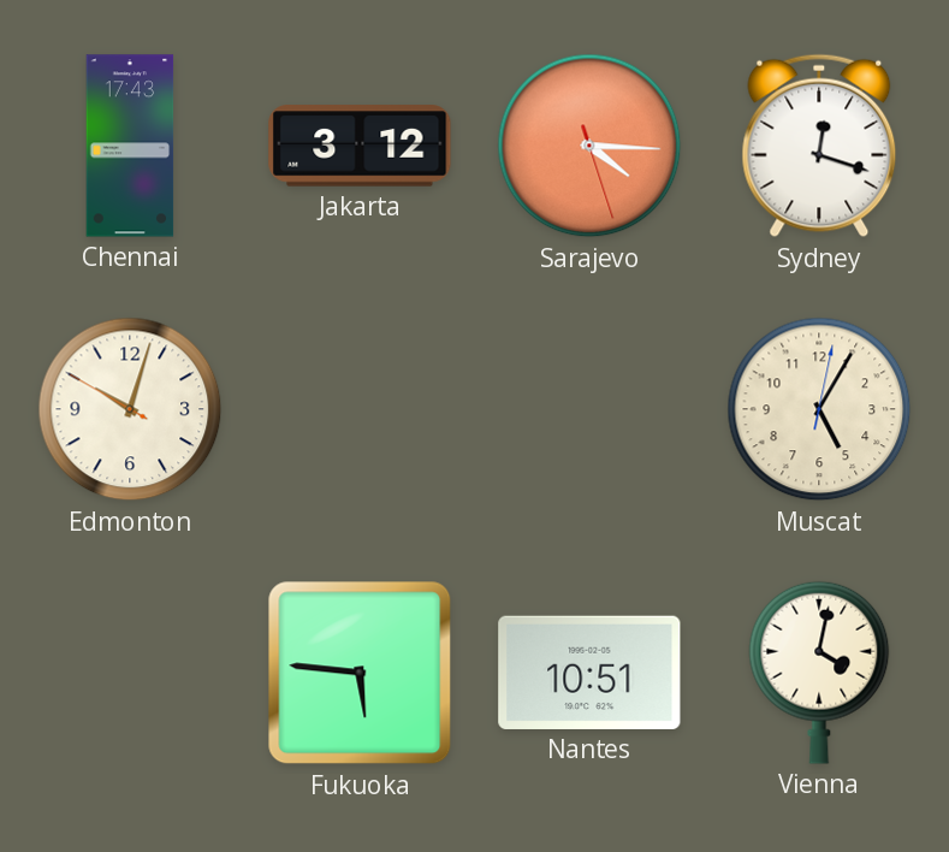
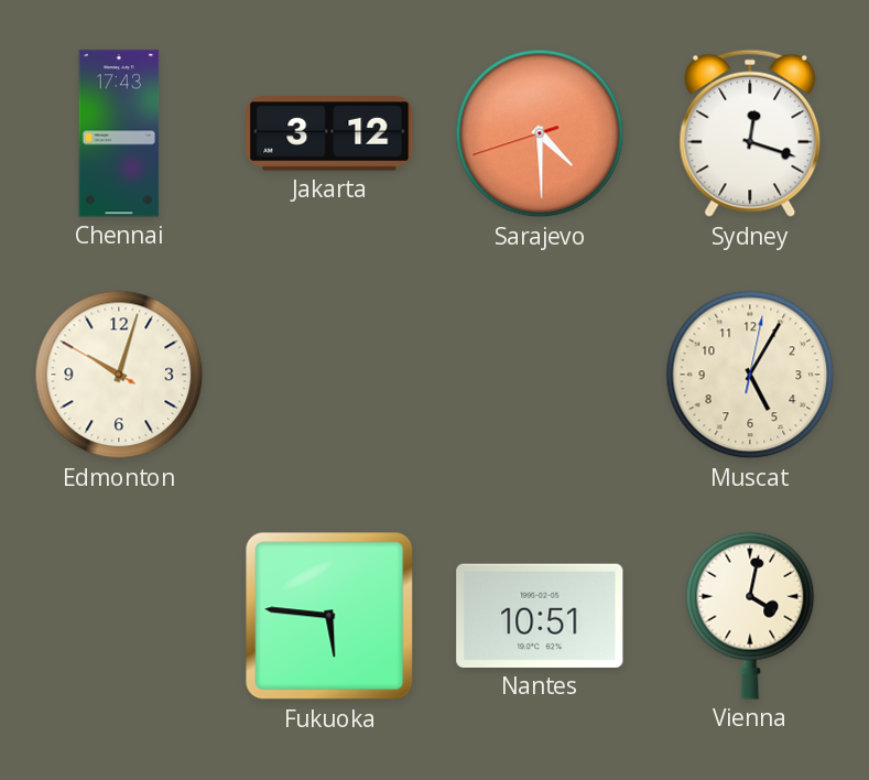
Sarajevo: 4:15 -> 4:29 (540, 133)
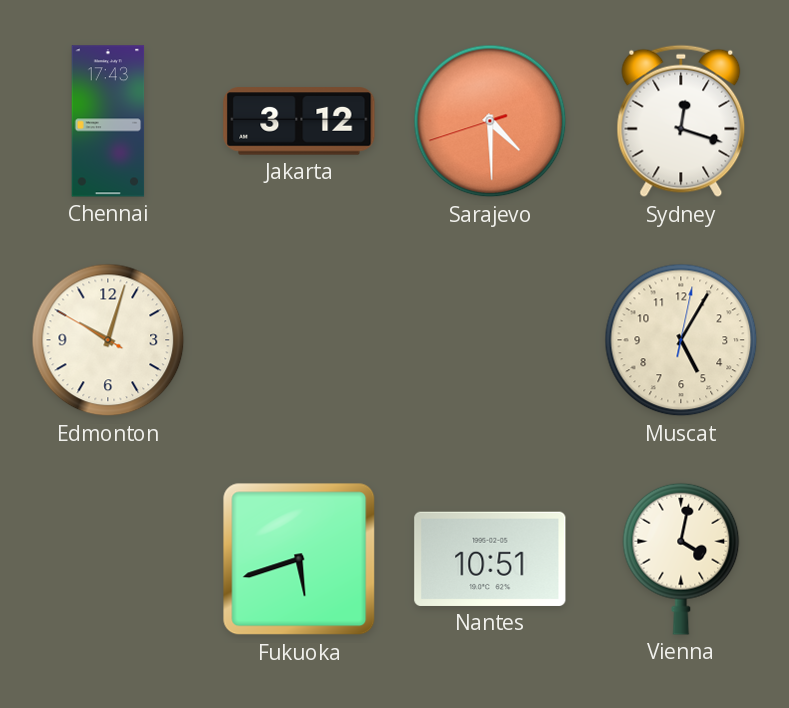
Fukuoka: 5:46 -> 5:42 (299, 559)
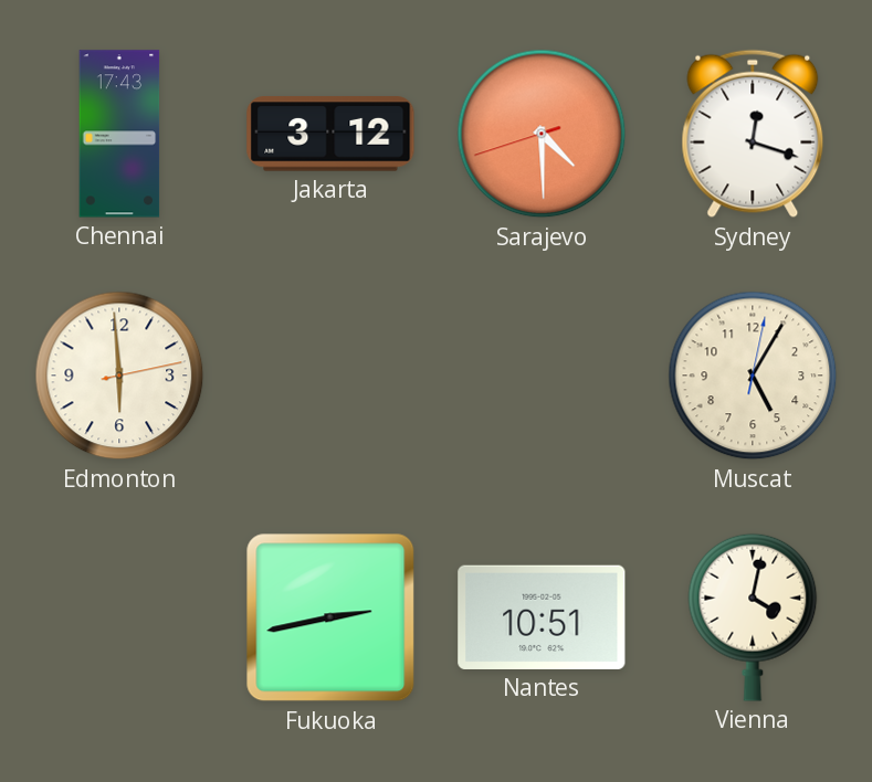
Edmonton: 10:02 -> 5:59 (119, 376)
Fukuoka: 5:42 -> 2:43 (330, 617)
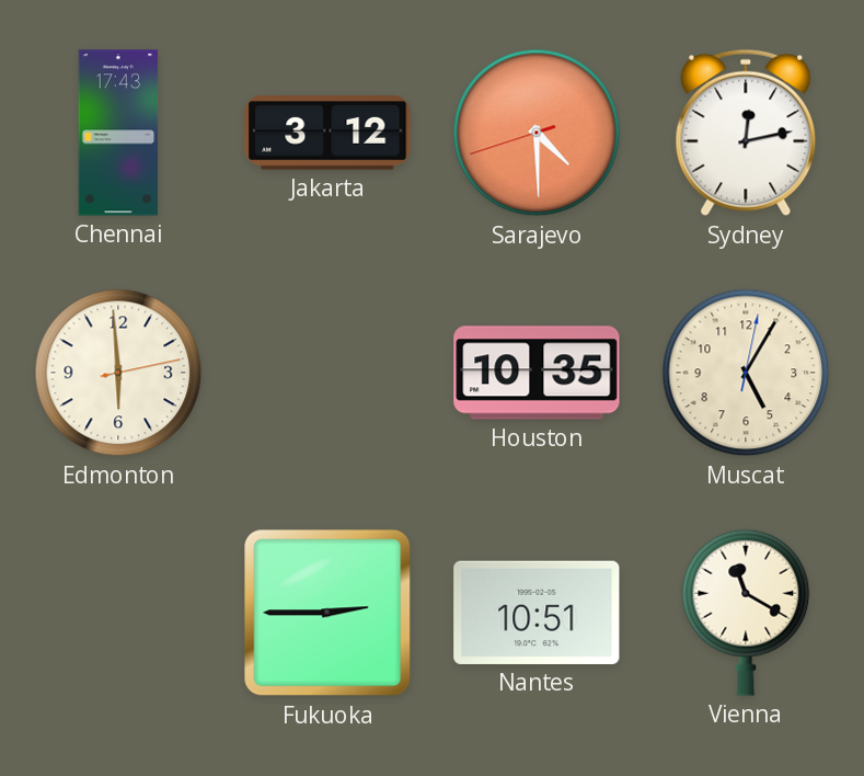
Sydney: 12:18 -> 12:13 (746, 133)
Houston: none -> 10:35 (537, 373)
Fukuoka: 2:43 -> 2:45 (327, 613)
Vienna: 4:02 -> 11:20 (746, 613)
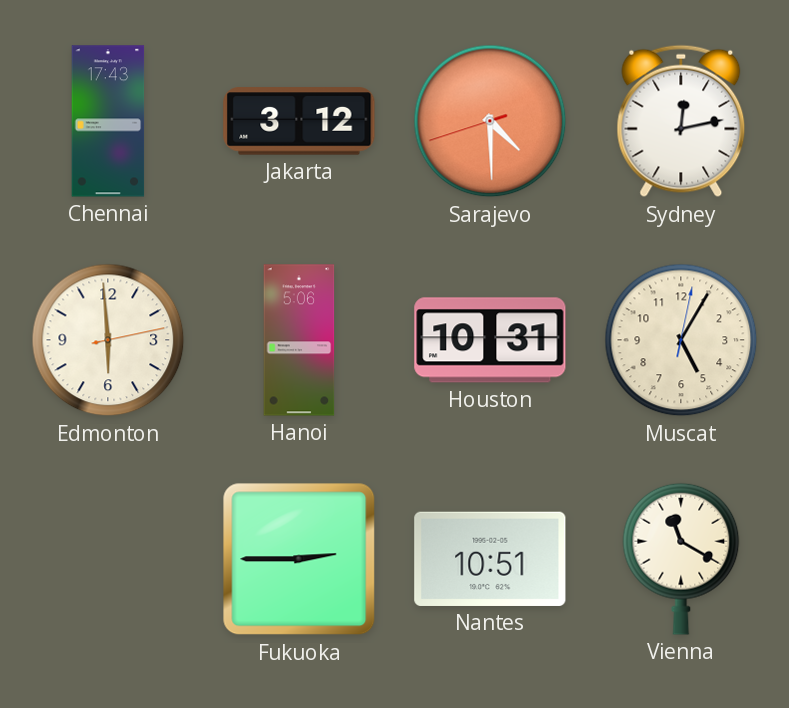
Hanoi: none -> 5:06 (299, 340)
Houston: 10:35 -> 10:31 (490, 340)
